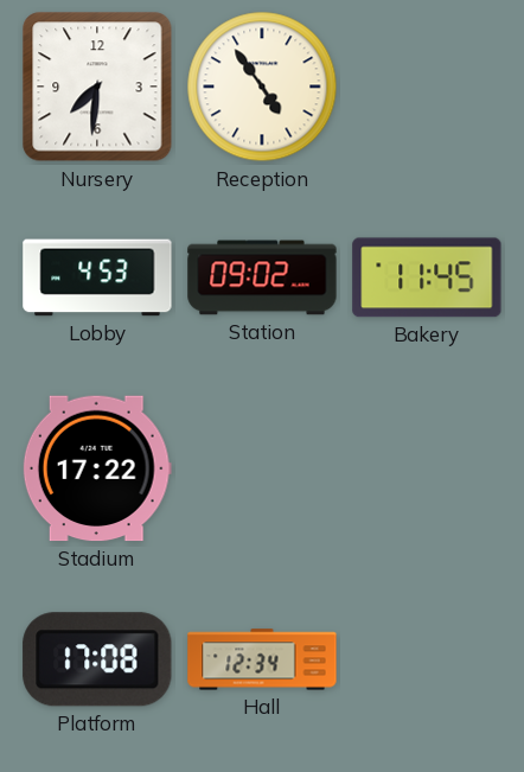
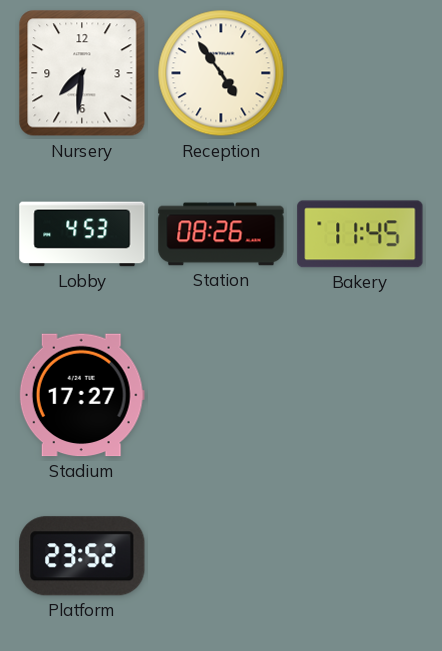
Station: 09:02 -> 08:26 (221, 234)
Stadium: 17:22 -> 17:27 (82, 395)
Platform: 17:08 -> 23:52 (82, 556)
Hall: 12:34 -> none (262, 659)
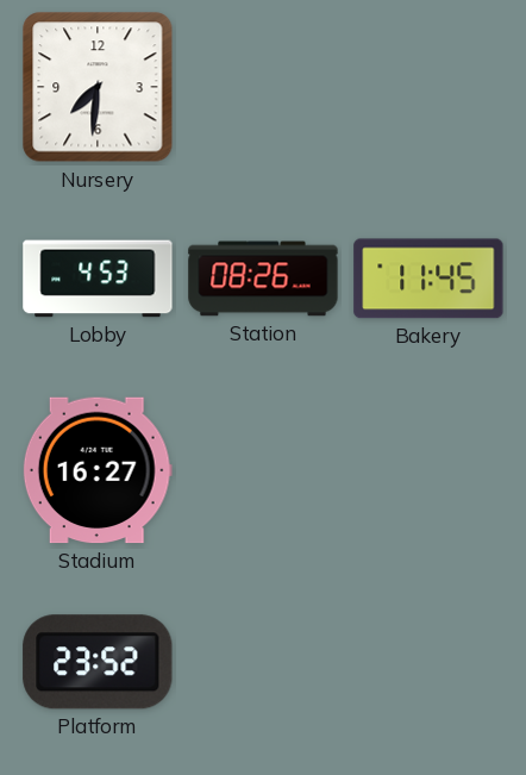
Reception: 4:54 -> none (221, 73)
Stadium: 17:27 -> 16:27 (98, 470)
